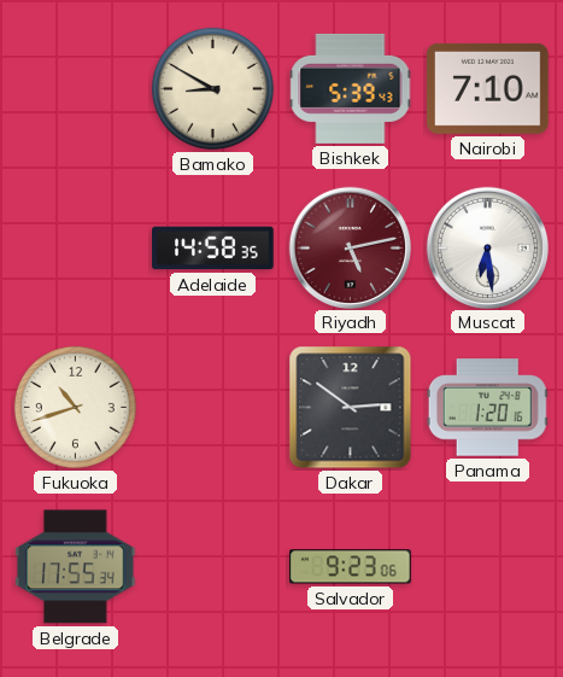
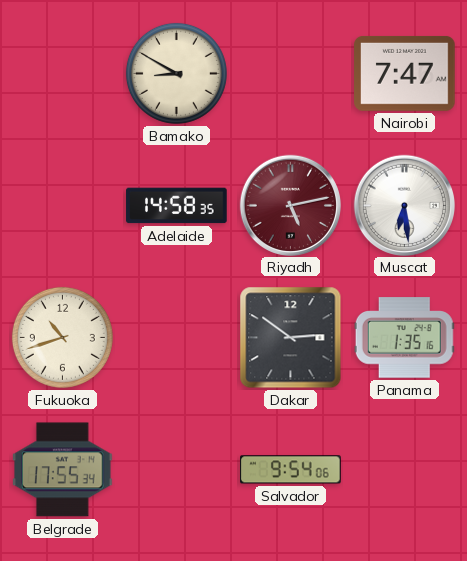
Bishkek: 5:39 -> none (351, 88)
Nairobi: 7:10 -> 7:47 (405, 73)
Panama: 1:20 -> 1:35 (404, 338)
Salvador: 9:23 -> 9:54 (291, 470)
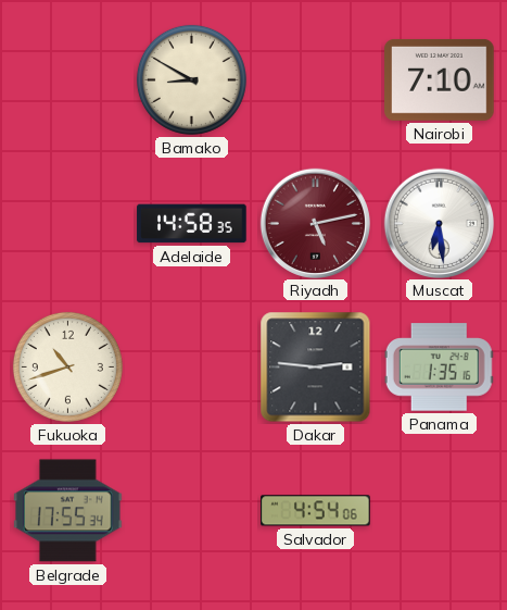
Nairobi: 7:47 -> 7:10 (440, 79)
Dakar: 2:51 -> 2:46 (316, 368)
Salvador: 9:54 -> 4:54 (316, 511)
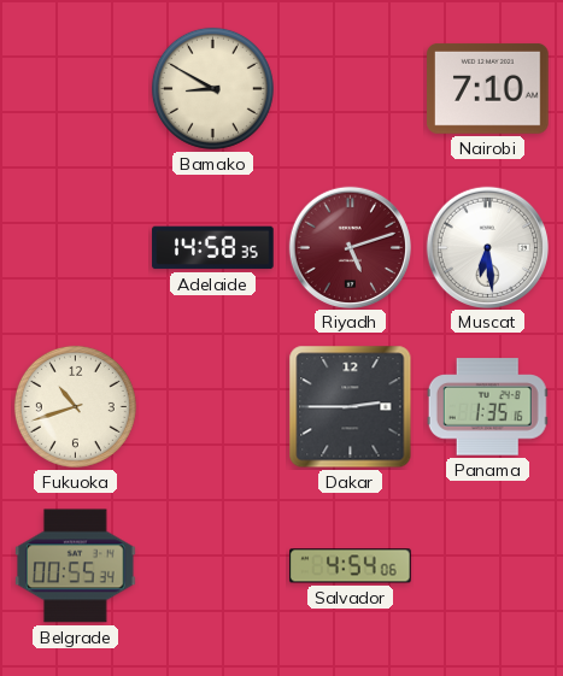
Riyadh: 5:13 -> 5:12 (350, 247)
Dakar: 2:46 -> 2:45 (351, 407)
Belgrade: 17:55 -> 00:55 (76, 566)
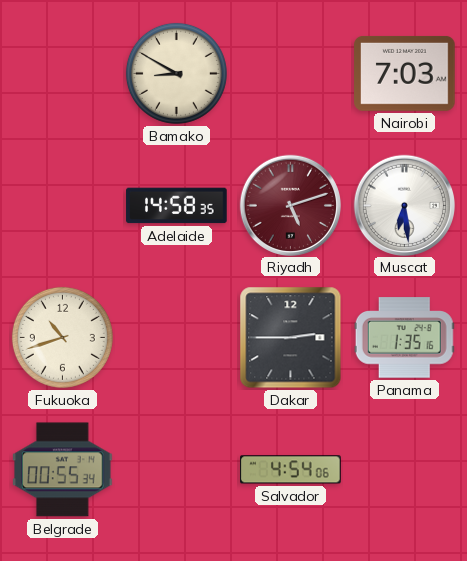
Nairobi: 7:10 -> 7:03 (405, 73)
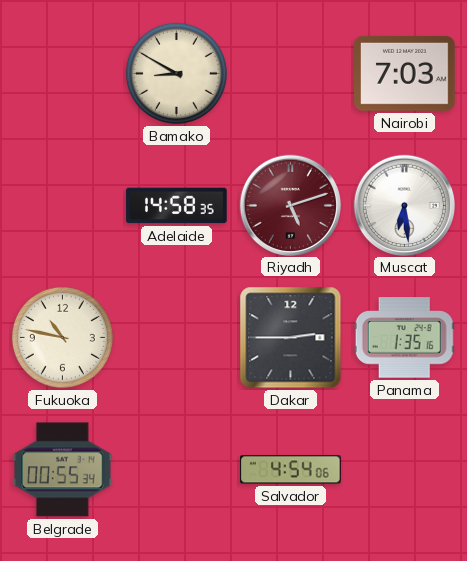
Fukuoka: 10:42 -> 10:47 (62, 337)
